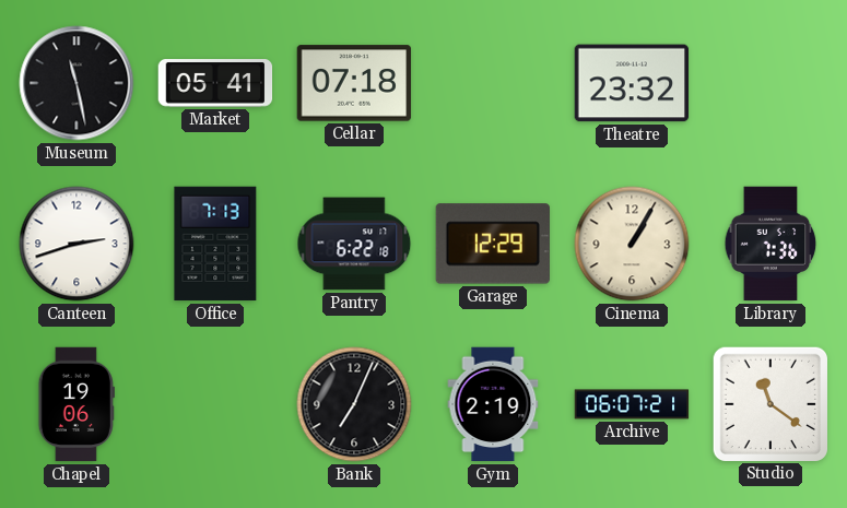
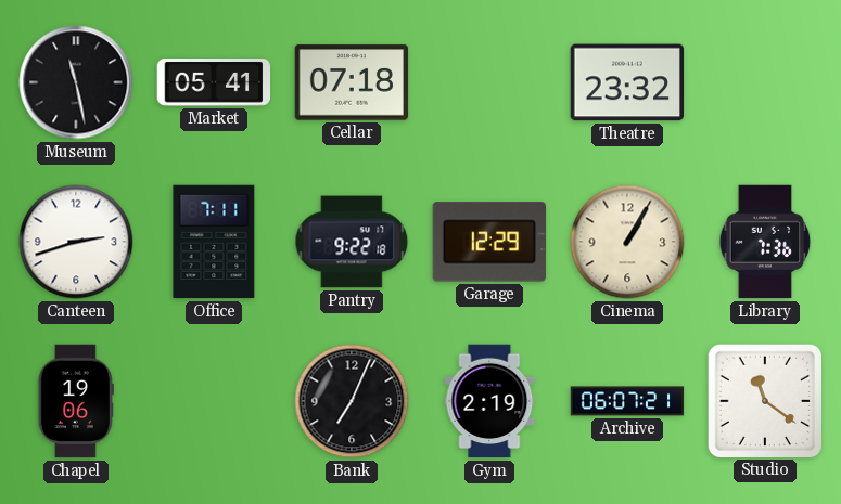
Office: 7:13 -> 7:11 (214, 242)
Pantry: 6:22 -> 9:22 (352, 242)
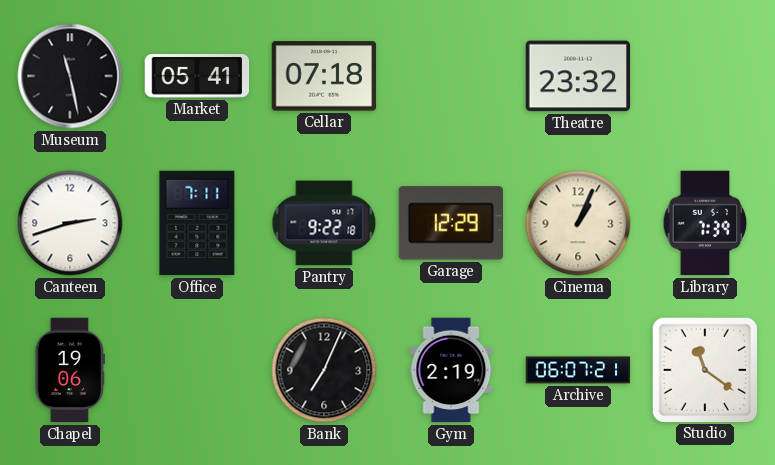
Cinema: 1:05 -> 1:04 (578, 223)
Library: 7:36 -> 7:39 (705, 223)
